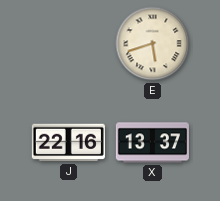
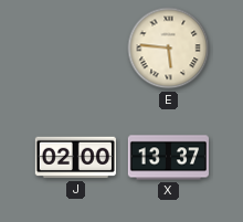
E: 5:42 -> 5:46 (169, 49)
J: 22:16 -> 02:00 (75, 158)
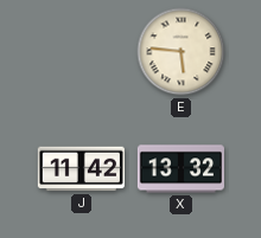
J: 02:00 -> 11:42 (81, 169)
X: 13:37 -> 13:32 (180, 169)
